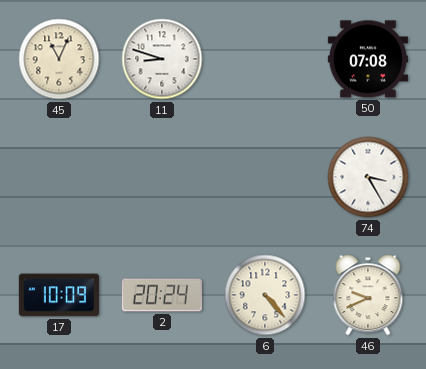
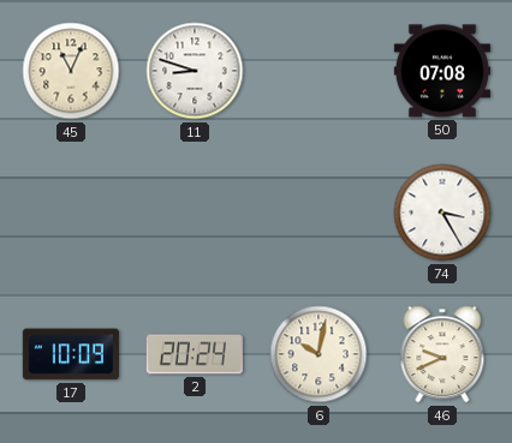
6: 4:23 -> 10:02 (318, 354)
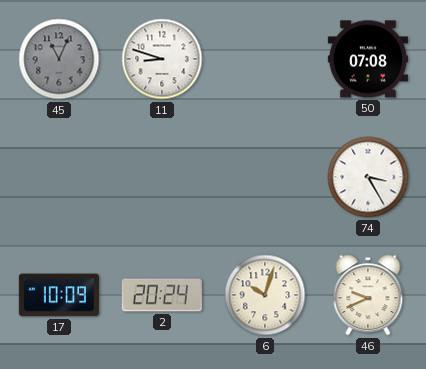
45 dial: cream -> grey (59, 59)
6: 10:02 -> 10:03 (265, 295)
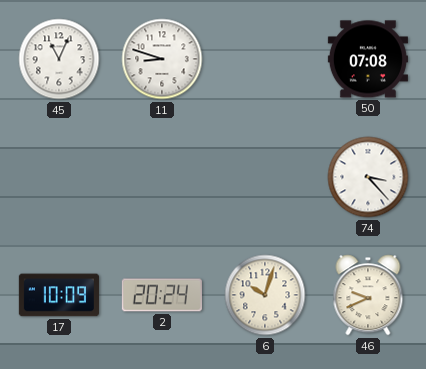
45 dial: grey -> white (59, 59)
74: 3:25 -> 3:23 (368, 177)
